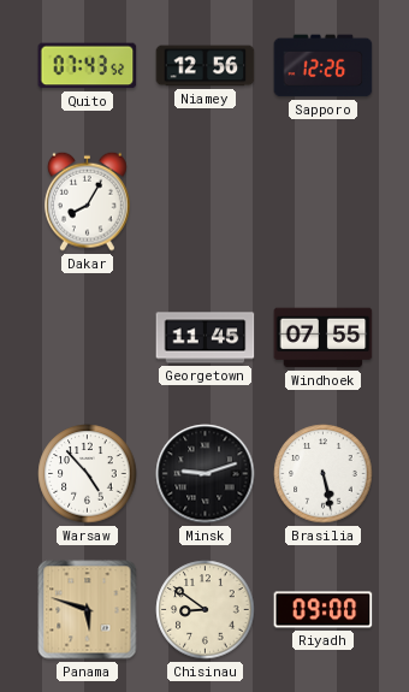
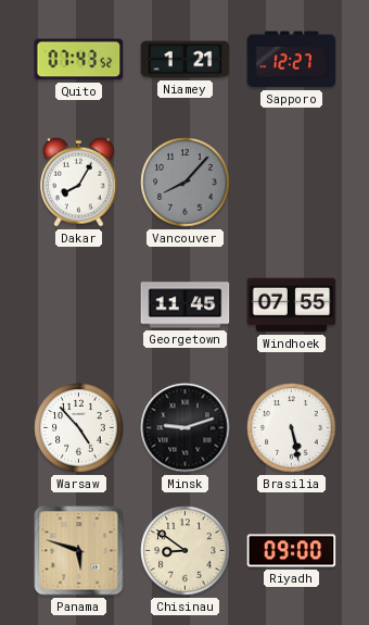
Niamey: 12:56 -> 1:21 (186, 60)
Sapporo: 12:26 -> 12:27 (292, 60)
Vancouver: none -> 8:07 (186, 183)
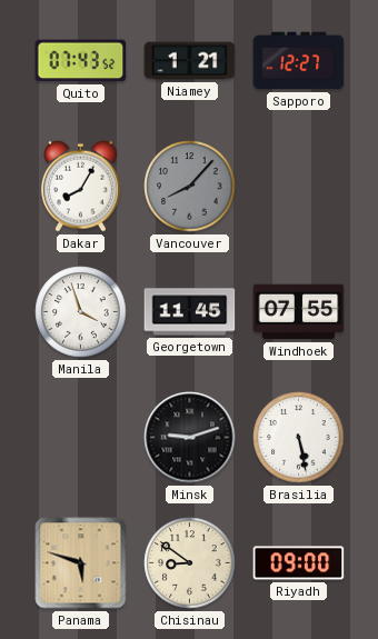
Manila: none -> 3:57 (81, 312)
Warsaw: 4:53 -> none (79, 428)
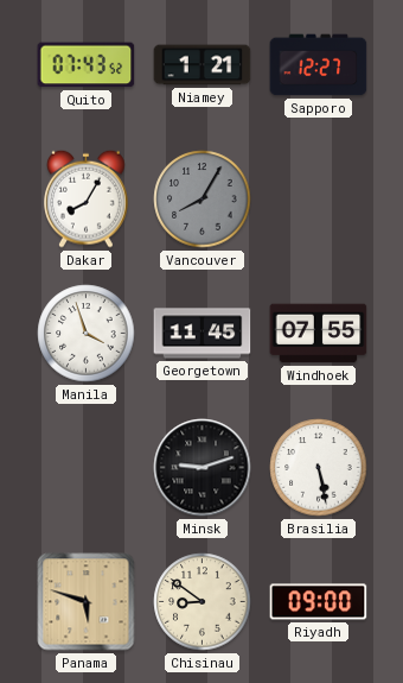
Vancouver: 8:07 -> 8:05 (203, 200)
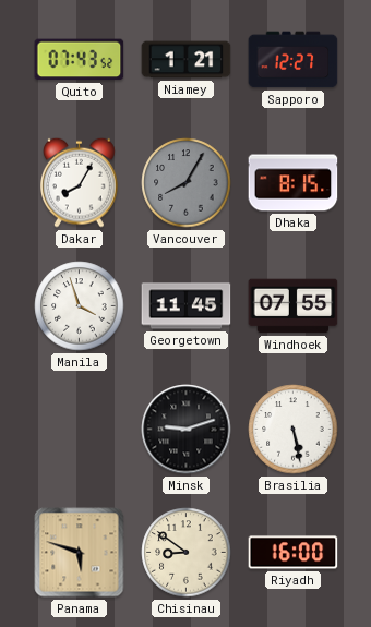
Dhaka: none -> 8:15 (294, 183)
Riyadh: 09:00 -> 16:00 (294, 553)
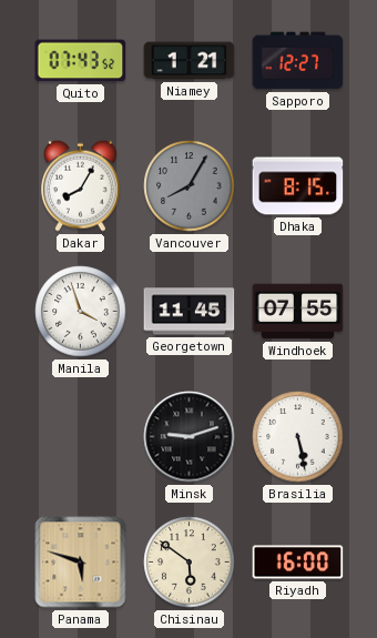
Chisinau: 8:51 -> 5:51 (190, 563)
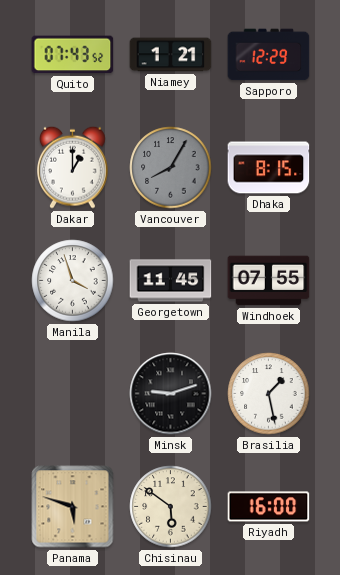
Sapporo: 12:27 -> 12:29 (269, 55)
Dakar: 8:05 -> 1:00 (73, 167)
Brasilia: 5:28 -> 1:28 (269, 394)
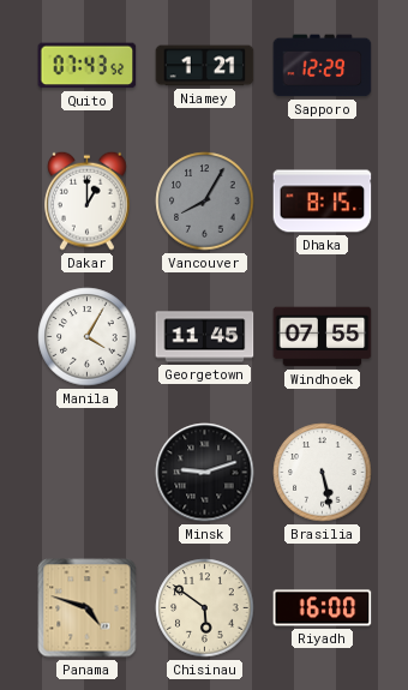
Manila: 3:57 -> 4:05 (88, 337)
Brasilia: 1:28 -> 5:28 (323, 473)
Panama: 5:48 -> 4:48 (88, 608)
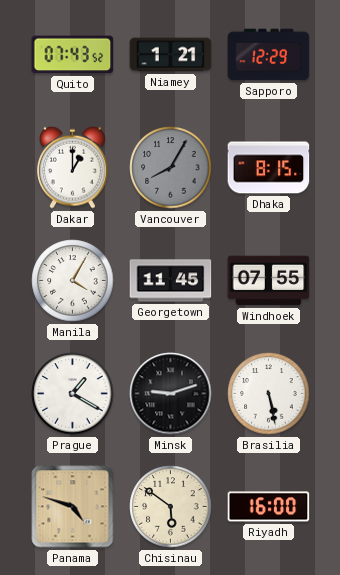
Prague: none -> 1:20 (73, 394)
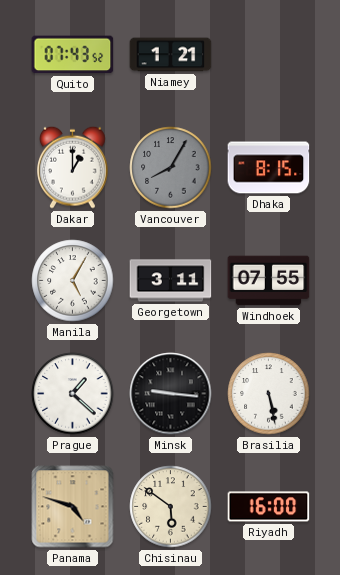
Sapporo: 12:29 -> none (269, 55)
Manila: 4:05 -> 5:05 (73, 281)
Georgetown: 11:45 -> 3:11 (171, 281)
Prague: 1:20 -> 1:22 (73, 394)
Minsk: 9:12 -> 9:16 (171, 394)
